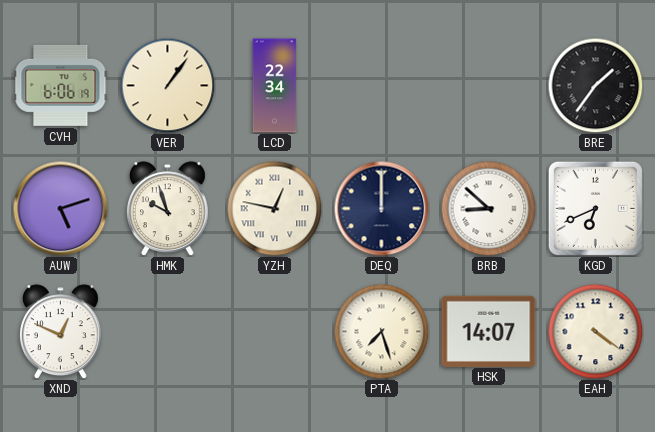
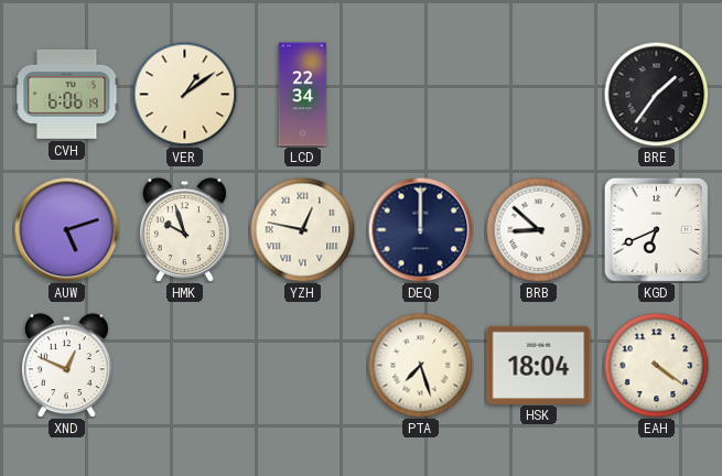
VER: 1:06 -> 1:09 (184, 94)
HSK: 14:07 -> 18:04 (539, 365)
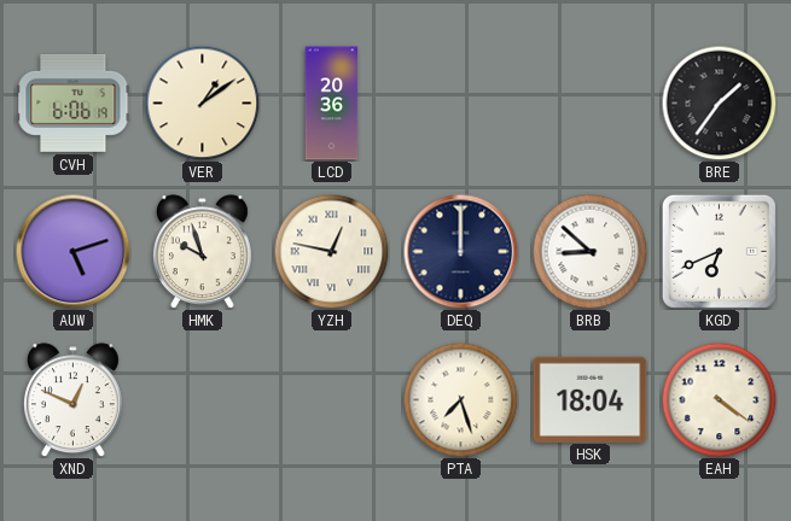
LCD: 22:34 -> 20:36 (332, 104)
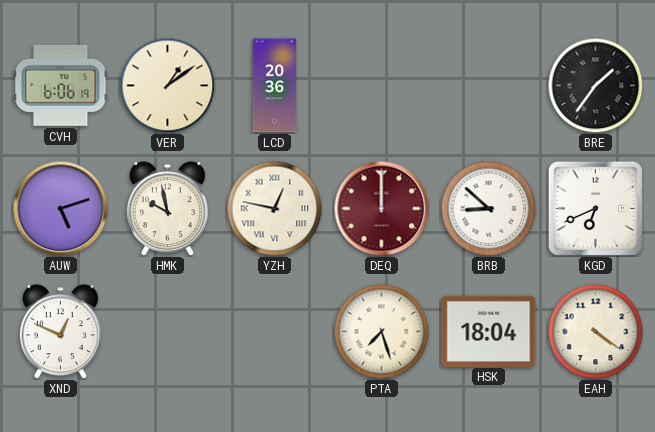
HMK: 9:57 -> 9:58 (167, 209)
DEQ dial: navy -> burgundy (381, 208)
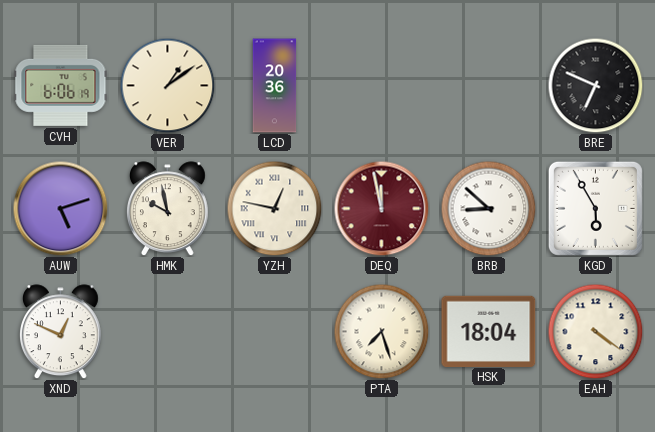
BRE: 1:36 -> 6:49 (595, 85)
DEQ: 12:00 -> 11:58 (381, 208)
KGD: 6:41 -> 5:55 (595, 208)
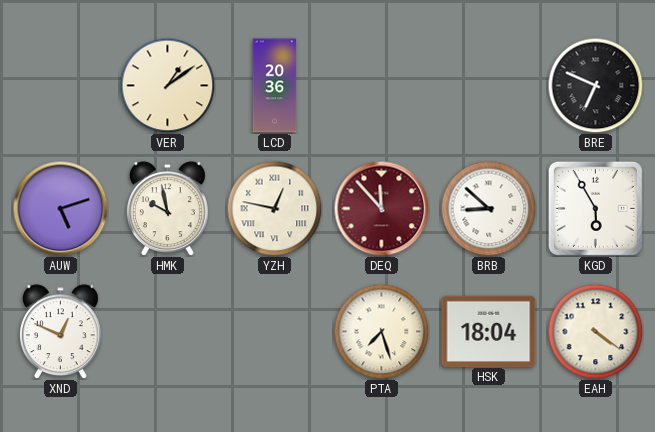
CVH: 6:06 -> none (61, 85)
DEQ: 11:58 -> 11:53 (381, 208)
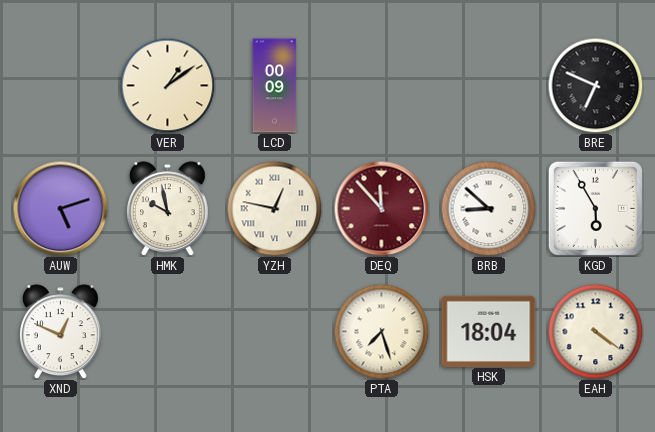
LCD: 20:36 -> 00:09 (275, 86)
